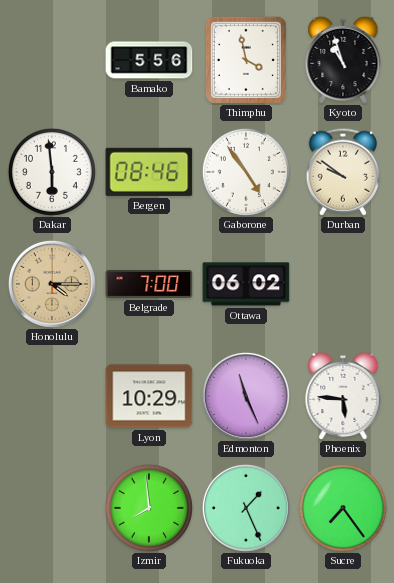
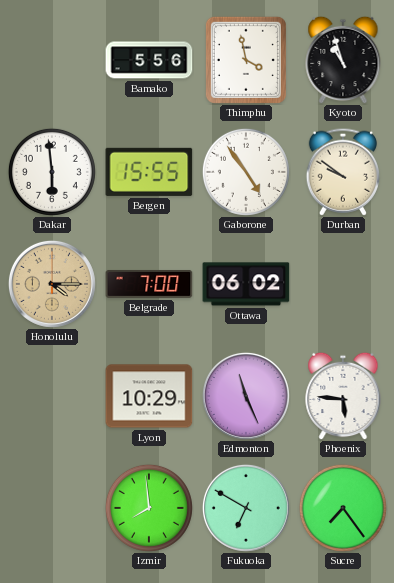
Bergen: 08:46 -> 15:55 (149, 172)
Fukuoka: 1:26 -> 6:50 (246, 508)
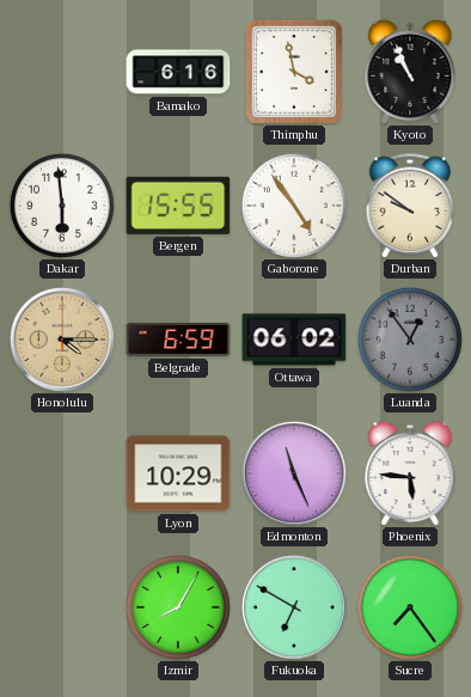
Bamako: 5:56 -> 6:16 (178, 72)
Kyoto: 10:57 -> 10:56 (410, 72)
Belgrade: 7:00 -> 6:59 (178, 340)
Luanda: none -> 12:54 (410, 340)
Izmir: 7:59 -> 8:05 (178, 607)
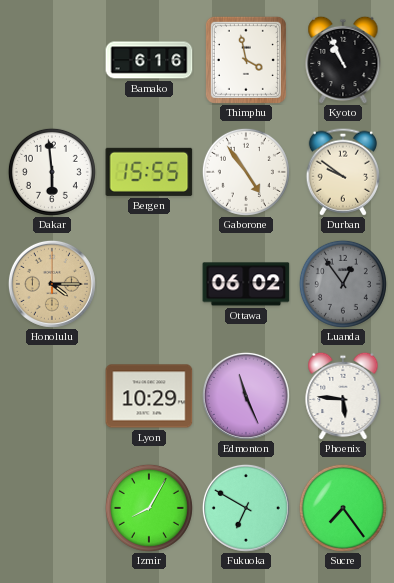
Belgrade: 6:59 -> none (178, 340)
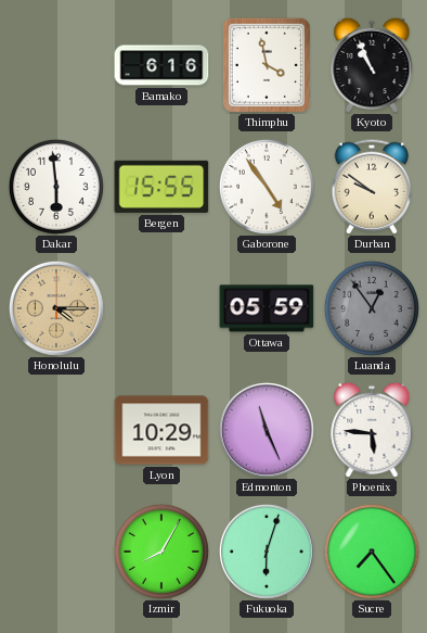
Ottawa: 06:02 -> 05:59 (267, 308)
Fukuoka: 6:50 -> 6:03 (267, 552)
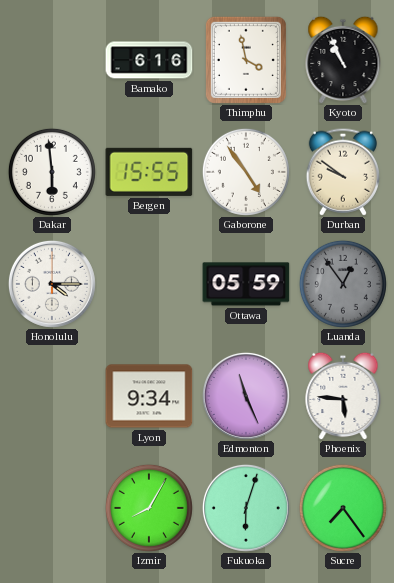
Honolulu dial: champagne -> white (52, 284)
Lyon: 10:29 -> 9:34 (149, 396)
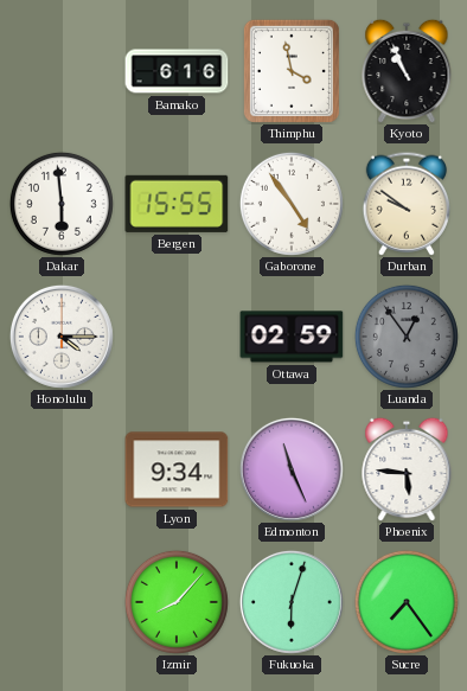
Ottawa: 05:59 -> 02:59 (292, 337)
Izmir: 8:05 -> 8:07 (177, 602)
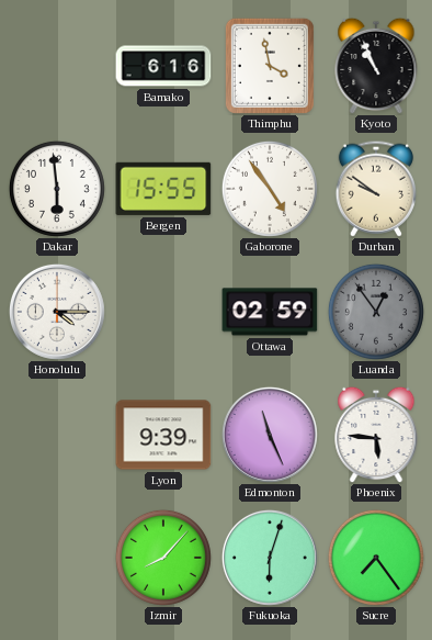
Lyon: 9:34 -> 9:39 (163, 435)
